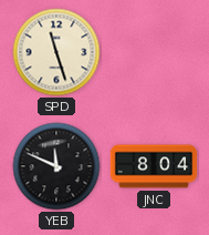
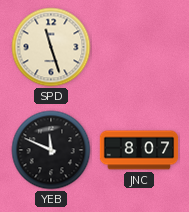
JNC: 8:04 -> 8:07 (139, 150)
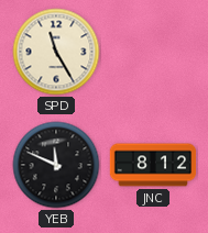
SPD: 11:27 -> 11:25 (56, 52)
JNC: 8:07 -> 8:12 (153, 165)
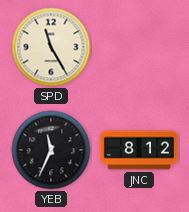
YEB: 11:49 -> 11:34 (51, 150)
